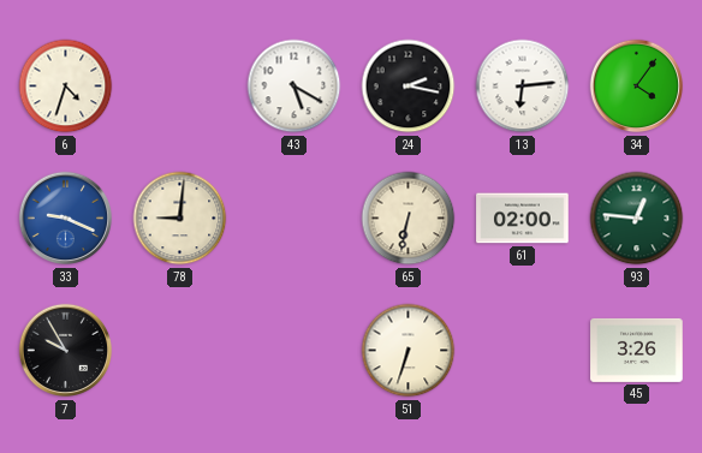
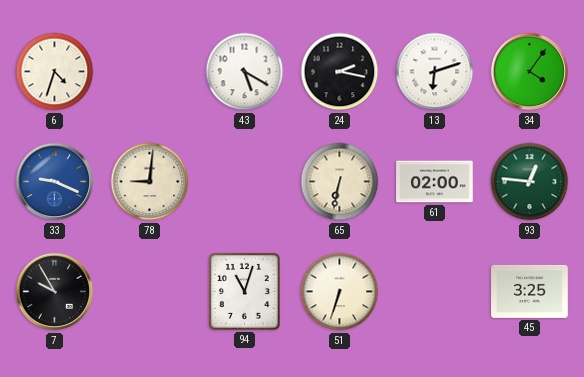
13: 6:14 -> 6:12 (435, 72)
94: none -> 11:03 (244, 291)
45: 3:26 -> 3:25 (530, 291)
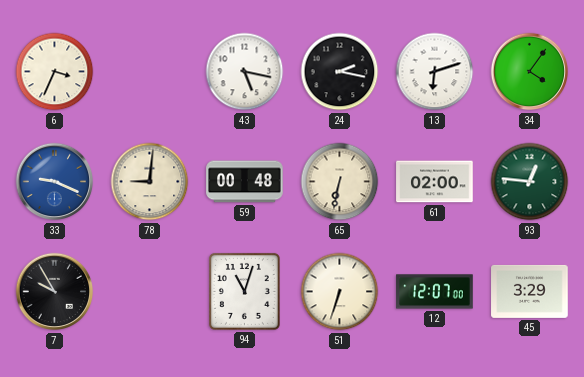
6: 4:33 -> 3:34 (55, 72)
43: 5:20 -> 5:17 (245, 72)
59: none -> 00:48 (245, 182)
12: none -> 12:07 (435, 292)
45: 3:25 -> 3:29 (530, 291)
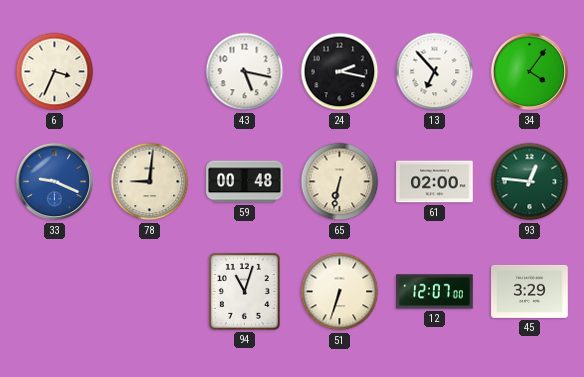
13: 6:12 -> 6:53 (435, 72)
7: 9:55 -> none (55, 292)
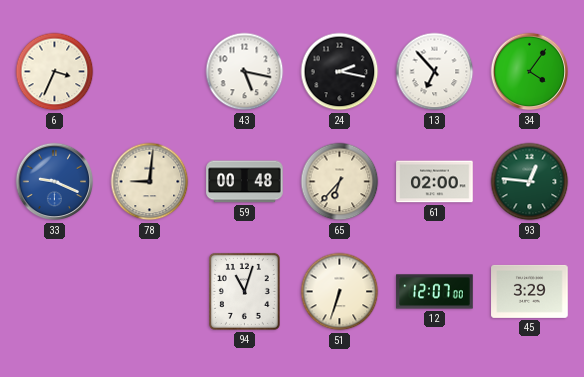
65: 6:32 -> 6:37 (340, 182)
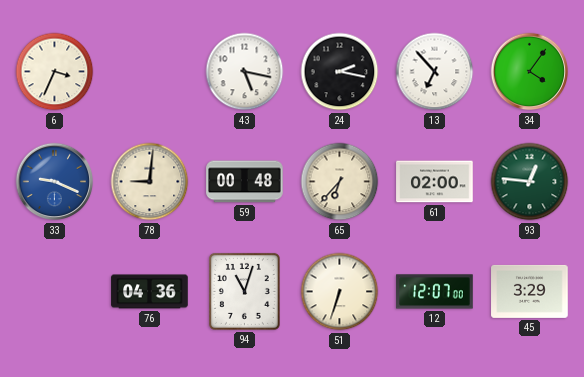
76: none -> 04:36 (150, 292)
